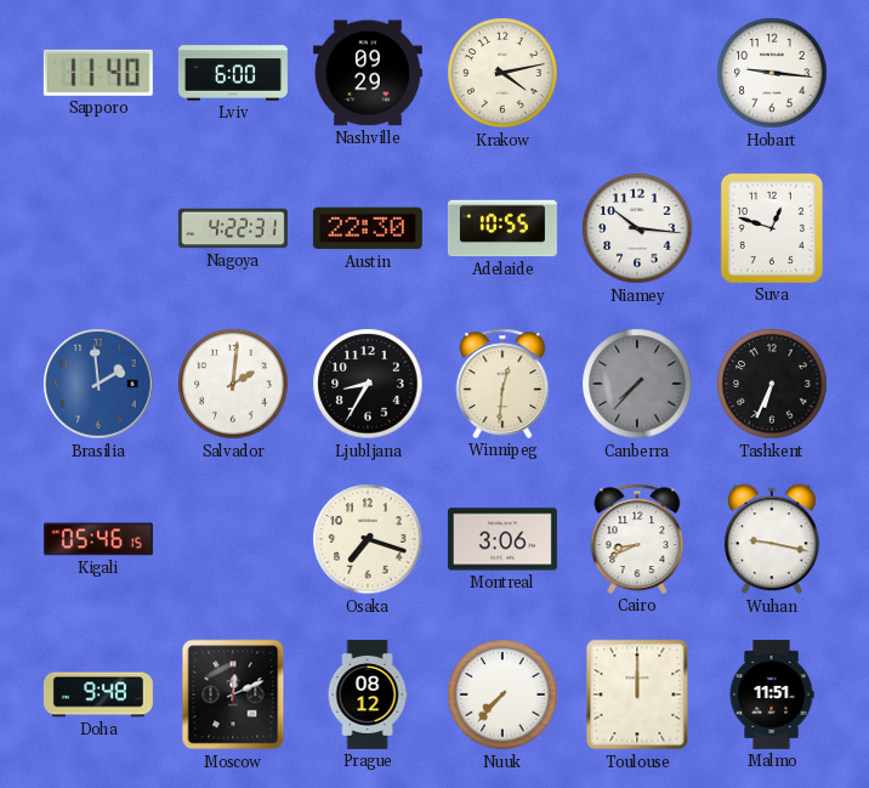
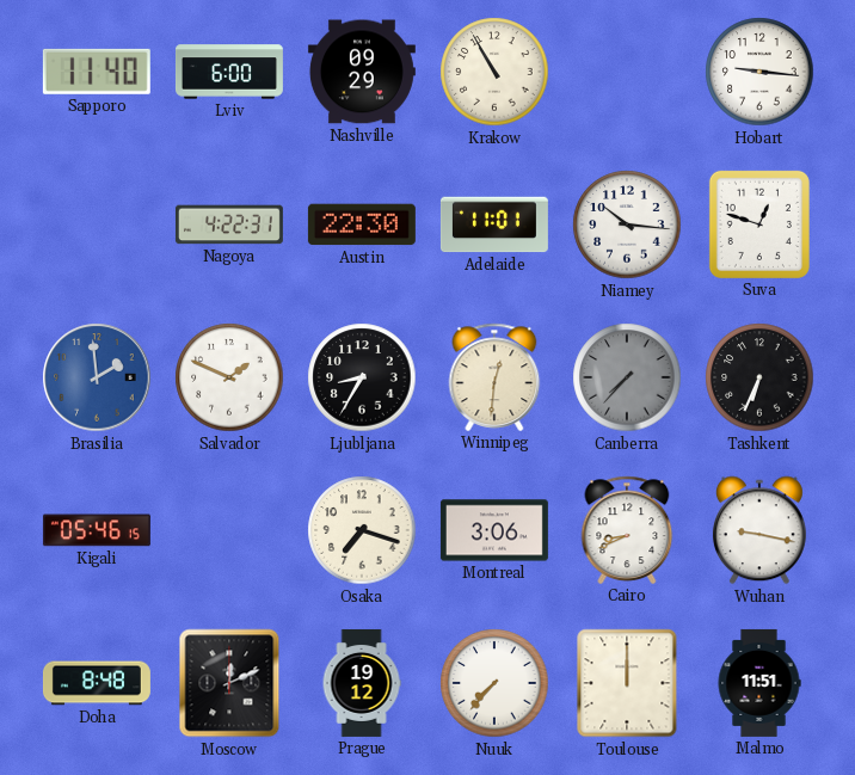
Krakow: 4:13 -> 10:55 (494, 72)
Adelaide: 10:55 -> 11:01 (494, 224)
Salvador: 2:01 -> 1:49 (229, 377)
Doha: 9:48 -> 8:48 (97, 683)
Prague: 08:12 -> 19:12 (362, 683)
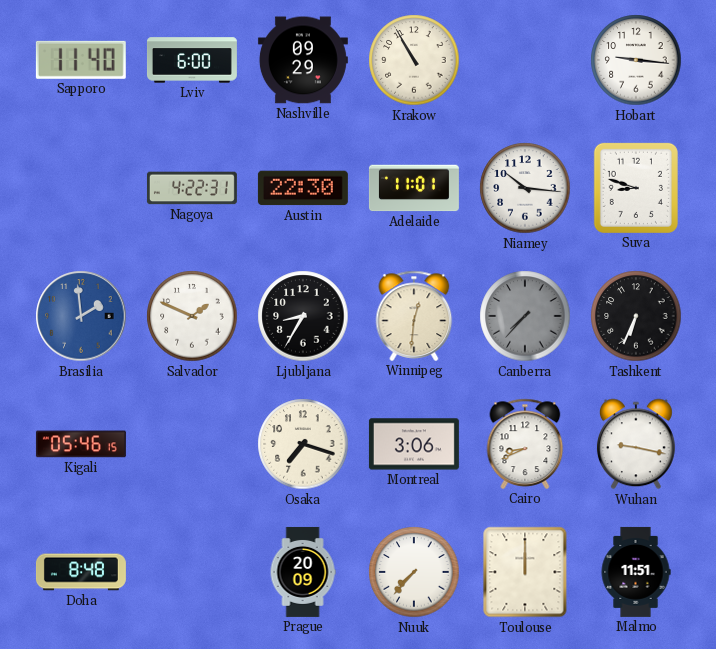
Suva: 12:48 -> 8:48 (636, 188)
Moscow: 12:11 -> none (229, 683)
Prague: 19:12 -> 20:09 (303, 572)
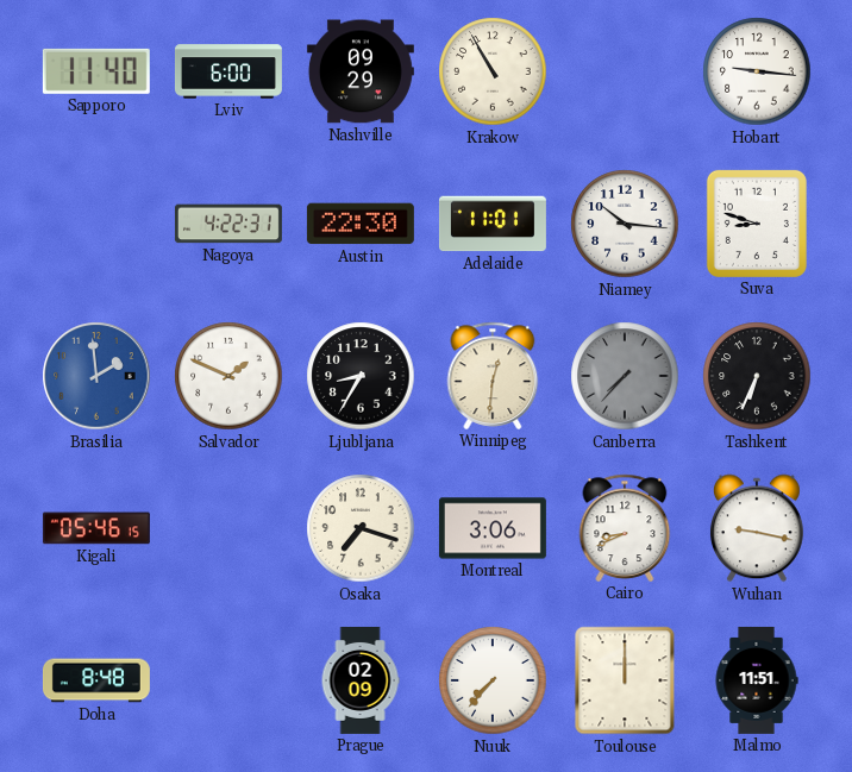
Prague: 20:09 -> 02:09 (361, 680)
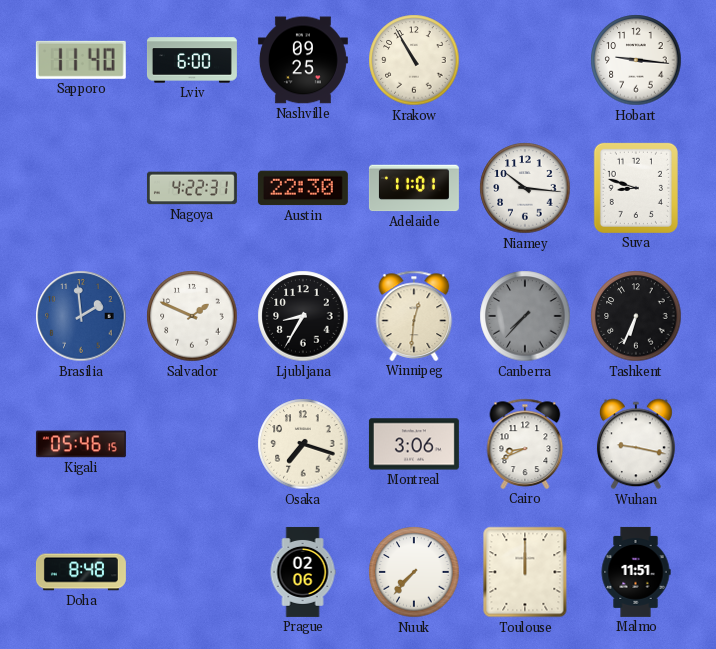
Nashville: 09:29 -> 09:25 (303, 60)
Prague: 02:09 -> 02:06 (303, 572)
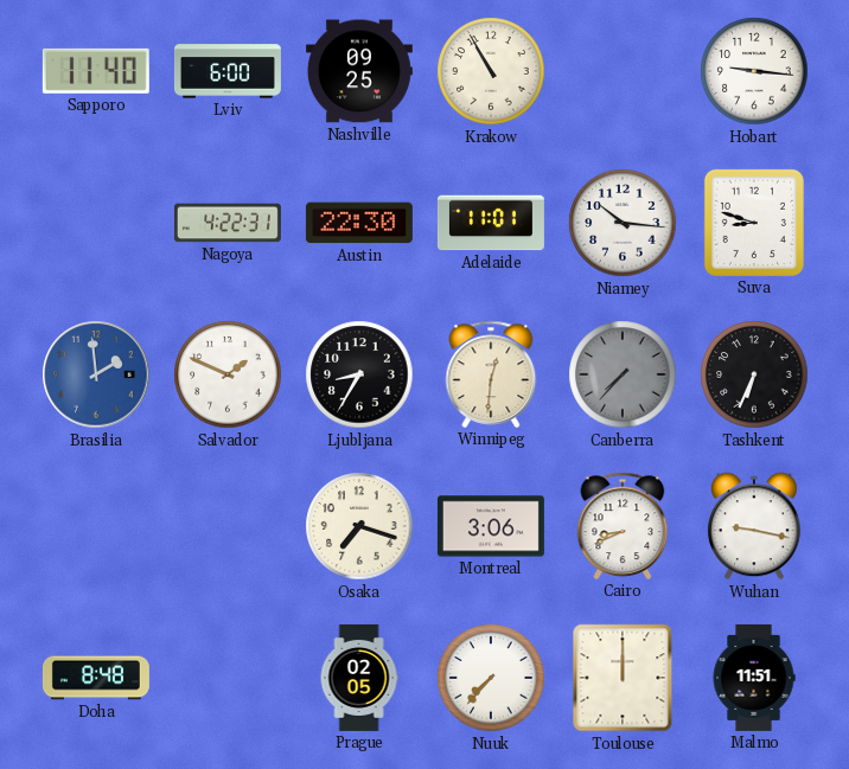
Kigali: 05:46 -> none (81, 444)
Prague: 02:06 -> 02:05 (359, 678)
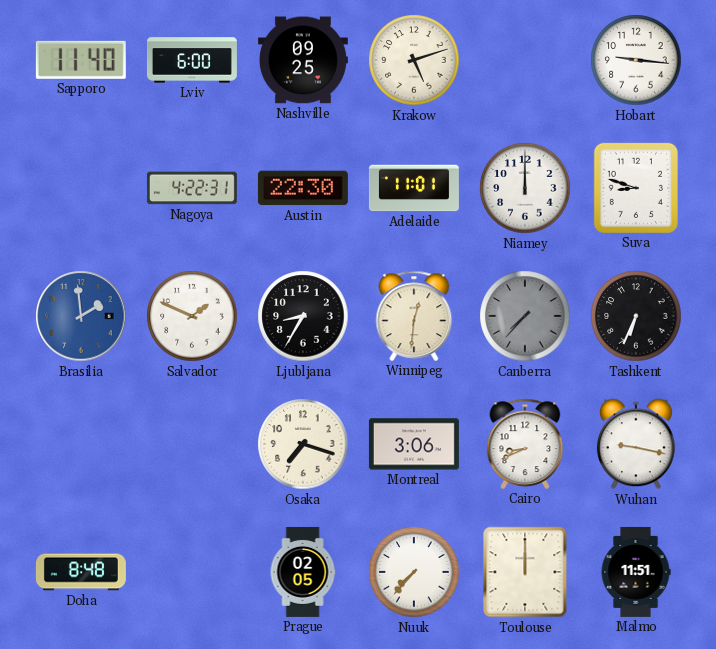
Krakow: 10:55 -> 5:12 (414, 60)
Niamey: 10:16 -> 12:00 (525, 188)
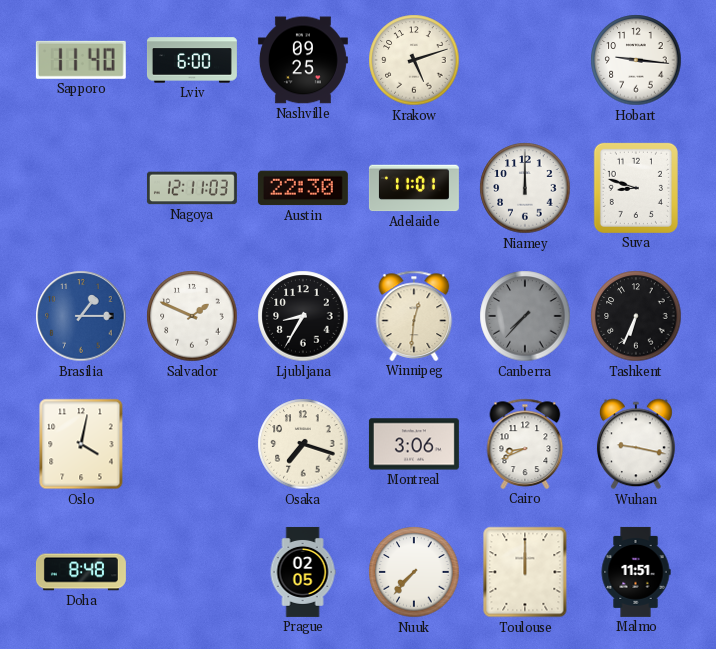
Nagoya: 4:22 -> 12:11 (192, 188)
Brasilia: 1:59 -> 1:15 (81, 316)
Oslo: none -> 4:02 (81, 444)
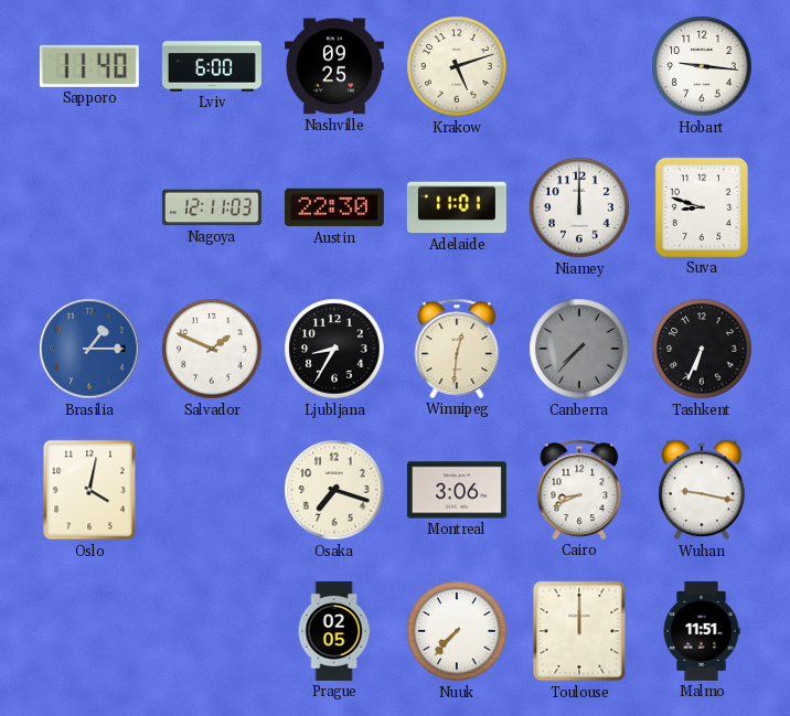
Doha: 8:48 -> none (81, 572)
